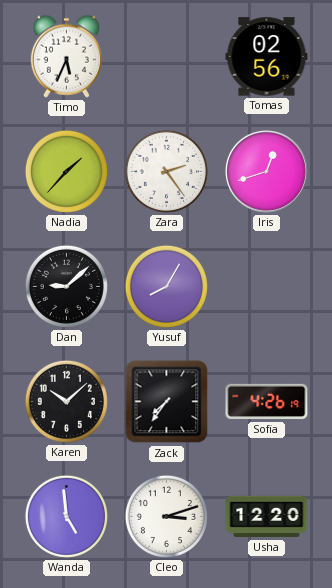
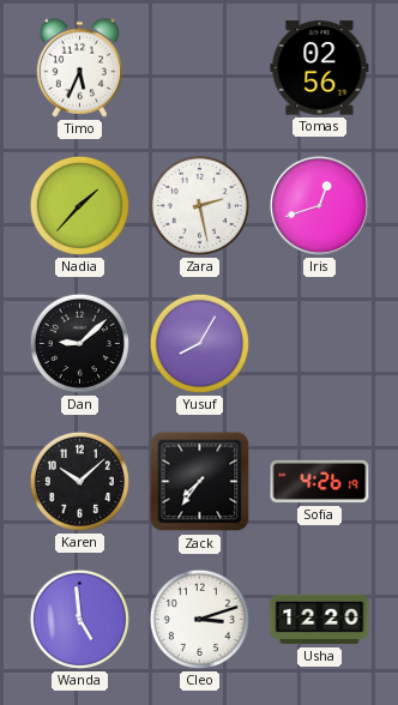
Zara: 2:24 -> 2:28 (199, 205)
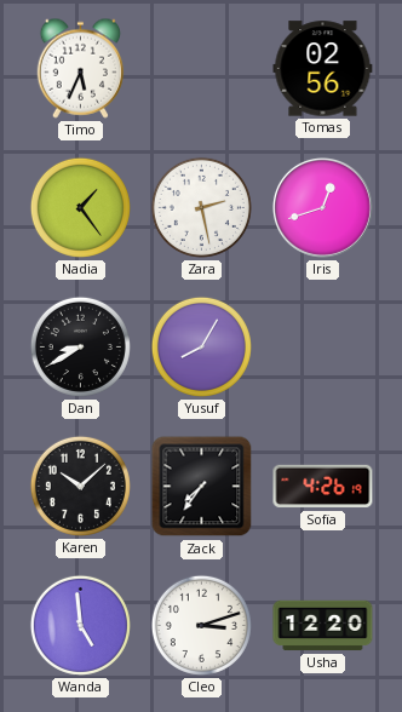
Nadia: 1:37 -> 1:24 (80, 207)
Dan: 9:08 -> 8:40 (80, 346)
